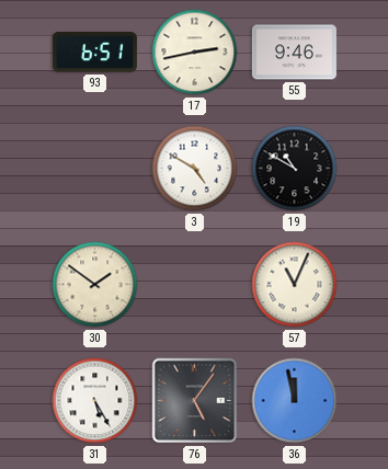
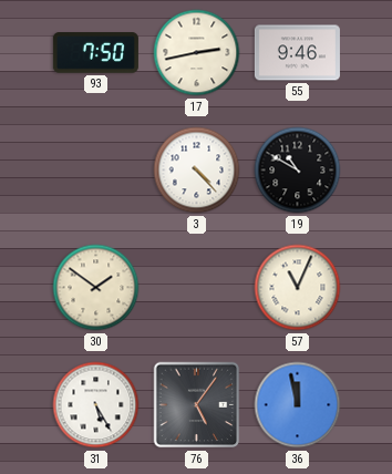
93: 6:51 -> 7:50 (95, 53)
3: 4:50 -> 4:23 (197, 171)
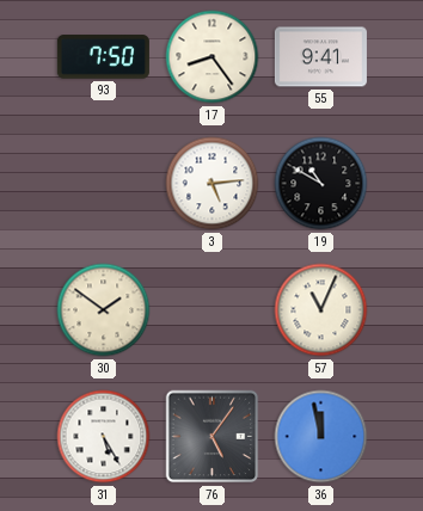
17: 2:43 -> 8:24 (213, 57)
55: 9:46 -> 9:41 (320, 57)
3: 4:23 -> 5:14 (213, 184)
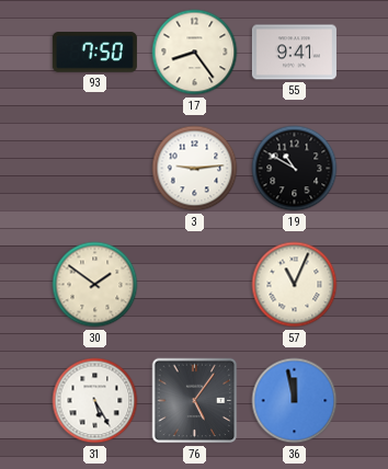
3: 5:14 -> 9:14 (195, 169)
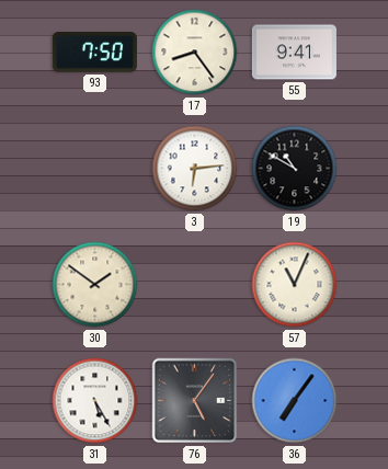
3: 9:14 -> 6:14 (195, 169)
36: 11:58 -> 7:06 (295, 401)
